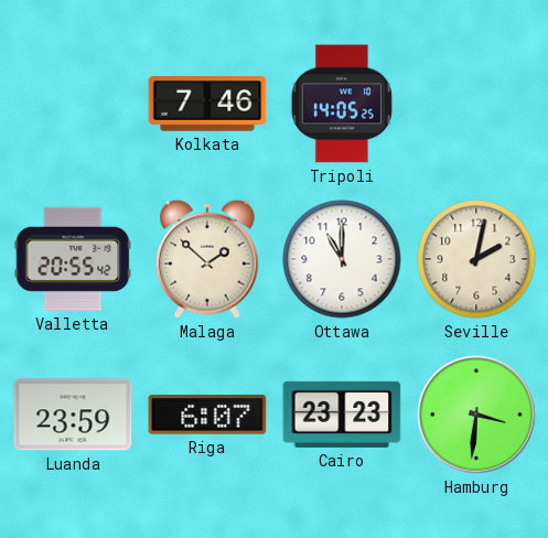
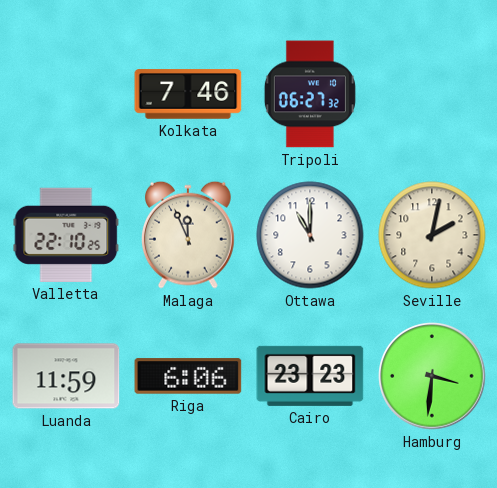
Tripoli: 14:05 -> 06:27 (310, 94)
Valletta: 20:55 -> 22:10 (66, 235)
Malaga: 1:52 -> 11:56 (188, 235)
Luanda: 23:59 -> 11:59 (66, 376)
Riga: 6:07 -> 6:06 (188, 376)
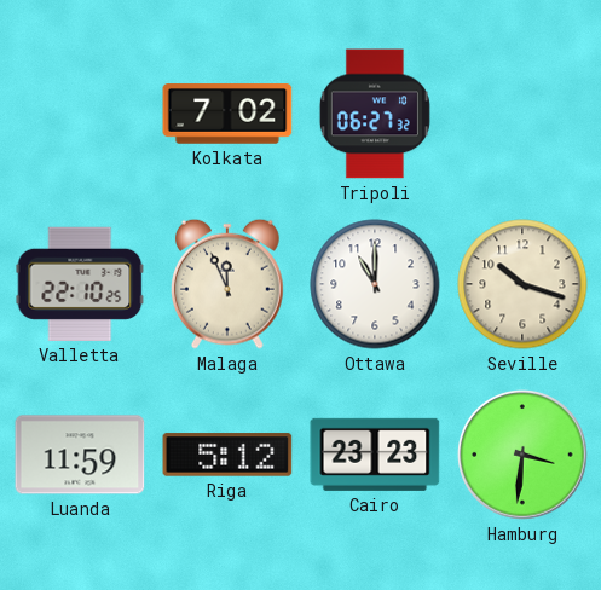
Kolkata: 7:46 -> 7:02 (227, 114)
Seville: 2:02 -> 10:18 (522, 284)
Riga: 6:06 -> 5:12 (227, 455)
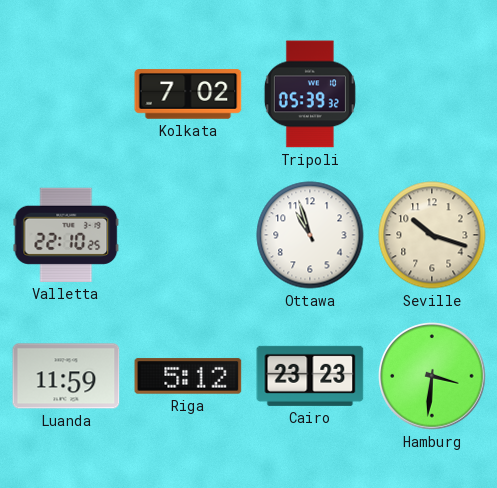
Tripoli: 06:27 -> 05:39 (310, 94)
Malaga: 11:56 -> none (227, 284)
Ottawa: 11:00 -> 10:57 (310, 235)
